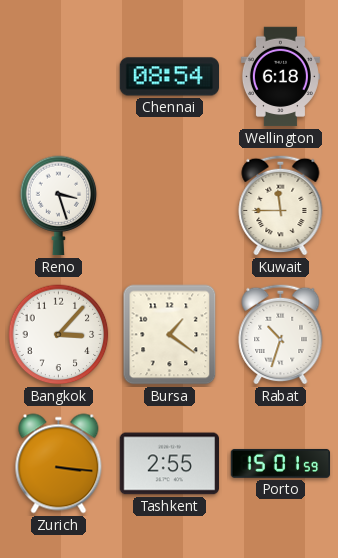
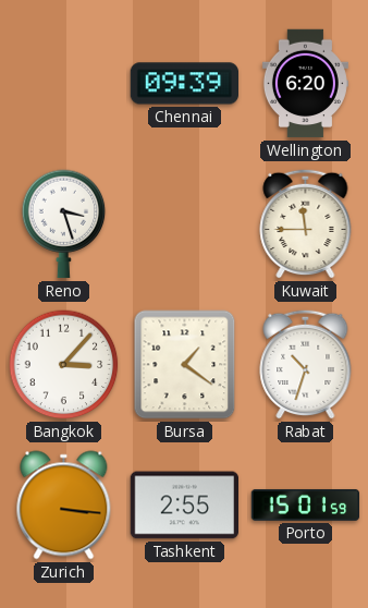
Chennai: 08:54 -> 09:39 (184, 84)
Wellington: 6:18 -> 6:20 (305, 84)
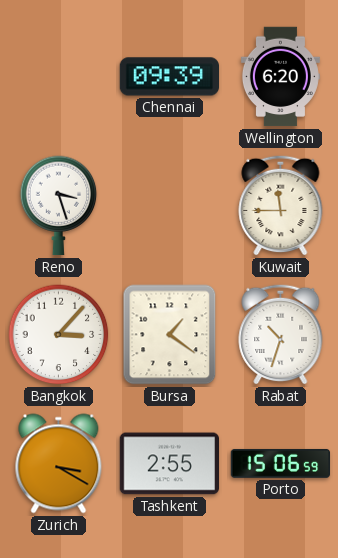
Zurich: 3:16 -> 3:20 (59, 464)
Porto: 15:01 -> 15:06 (281, 463)
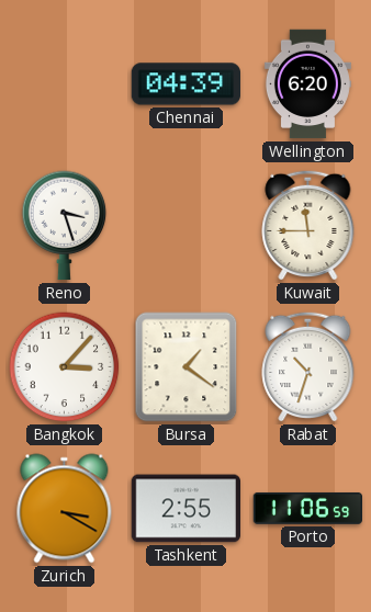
Chennai: 09:39 -> 04:39 (185, 84)
Porto: 15:06 -> 11:06 (308, 508)
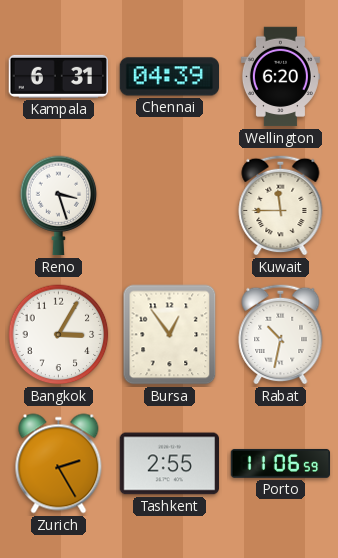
Kampala: none -> 6:31 (59, 76)
Bangkok: 3:07 -> 3:05 (59, 335)
Bursa: 1:21 -> 12:54 (170, 335)
Rabat: 10:33 -> 10:32 (281, 334)
Zurich: 3:20 -> 2:25 (59, 464)
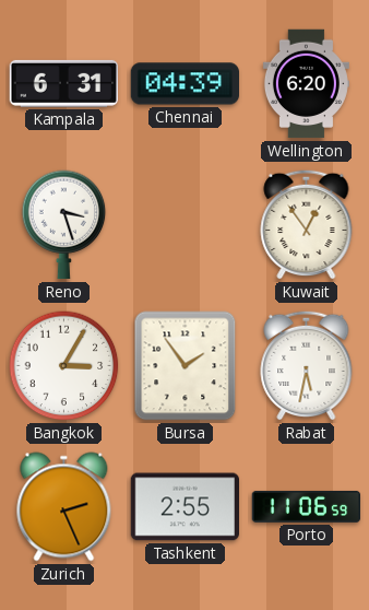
Kuwait: 11:45 -> 12:54 (307, 224)
Bursa: 12:54 -> 1:54 (186, 366)
Rabat: 10:32 -> 5:32 (307, 365)
Zurich: 2:25 -> 2:26 (64, 507)
